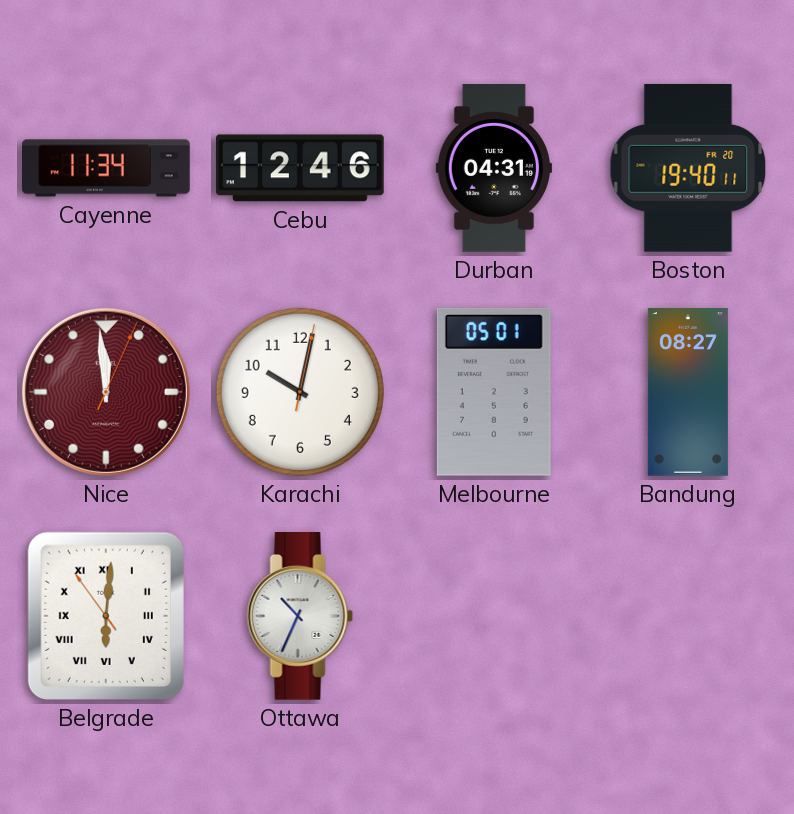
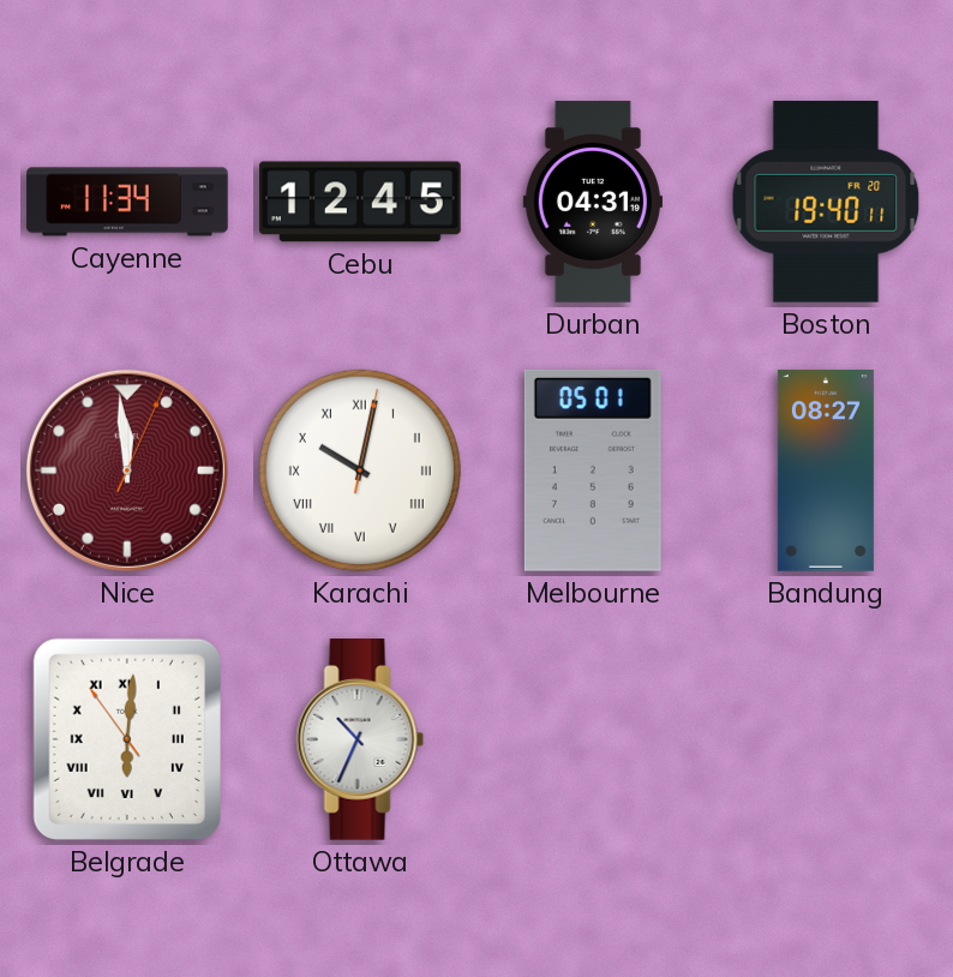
Cebu: 12:46 -> 12:45 (361, 202)
Karachi numerals: Arabic -> Roman (360, 470)
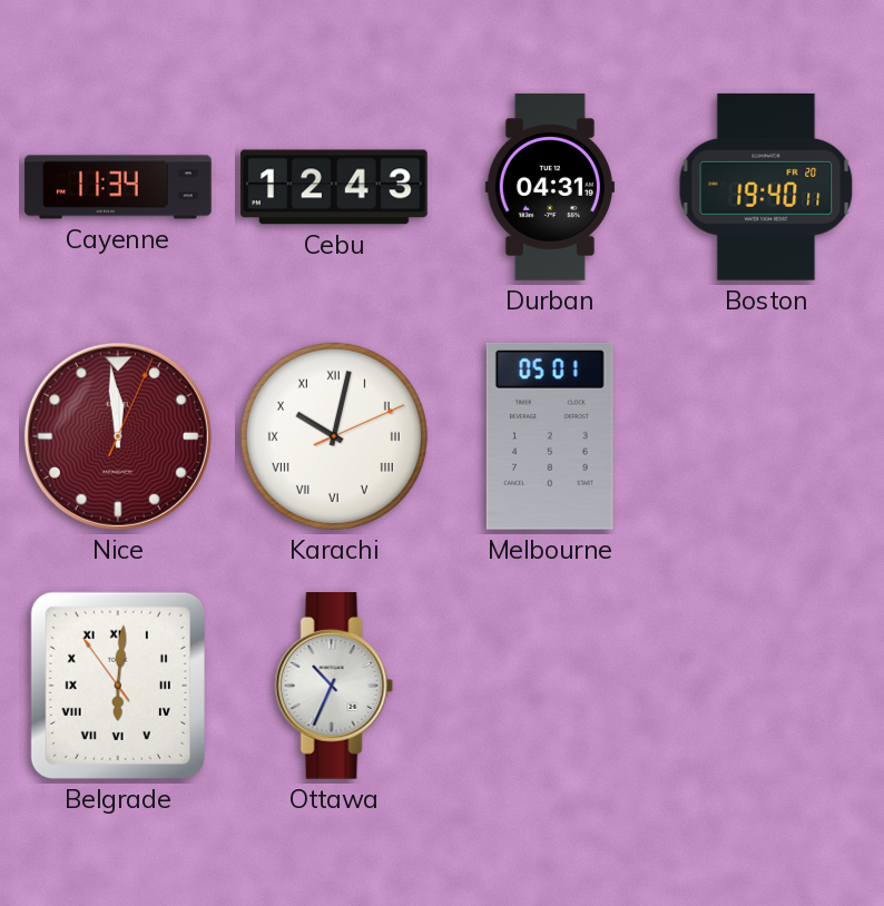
Cebu: 12:45 -> 12:43 (335, 187)
Karachi: 10:02:02 -> 10:02:11 (334, 436)
Bandung: 08:27 -> none (826, 470)
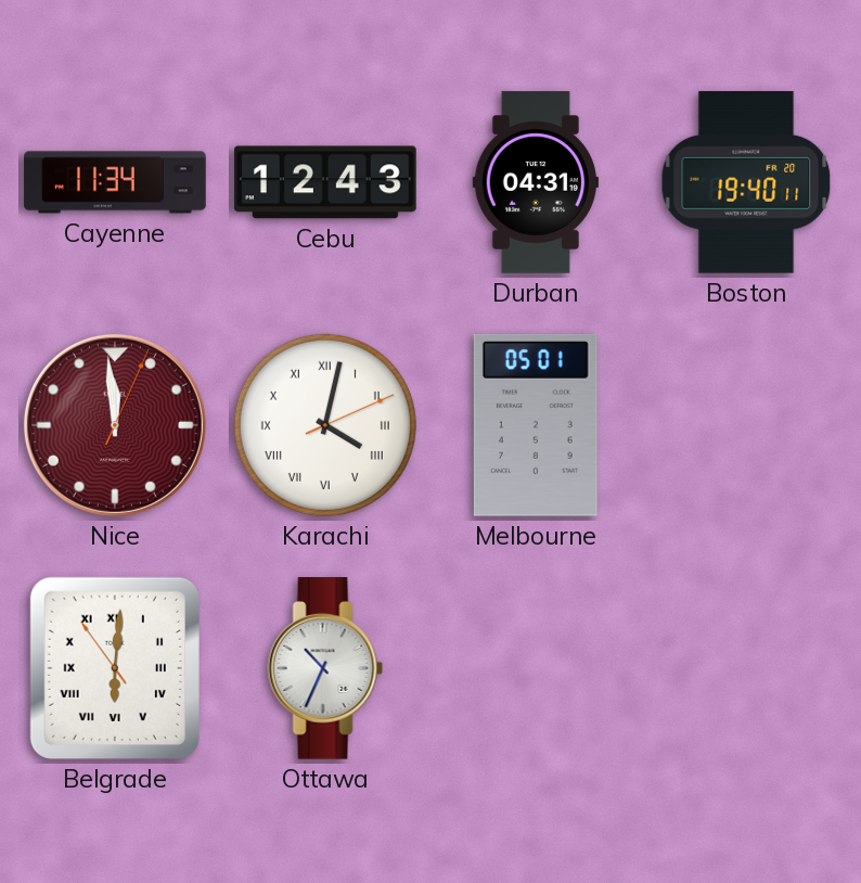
Karachi: 10:02 -> 4:02 (325, 425)
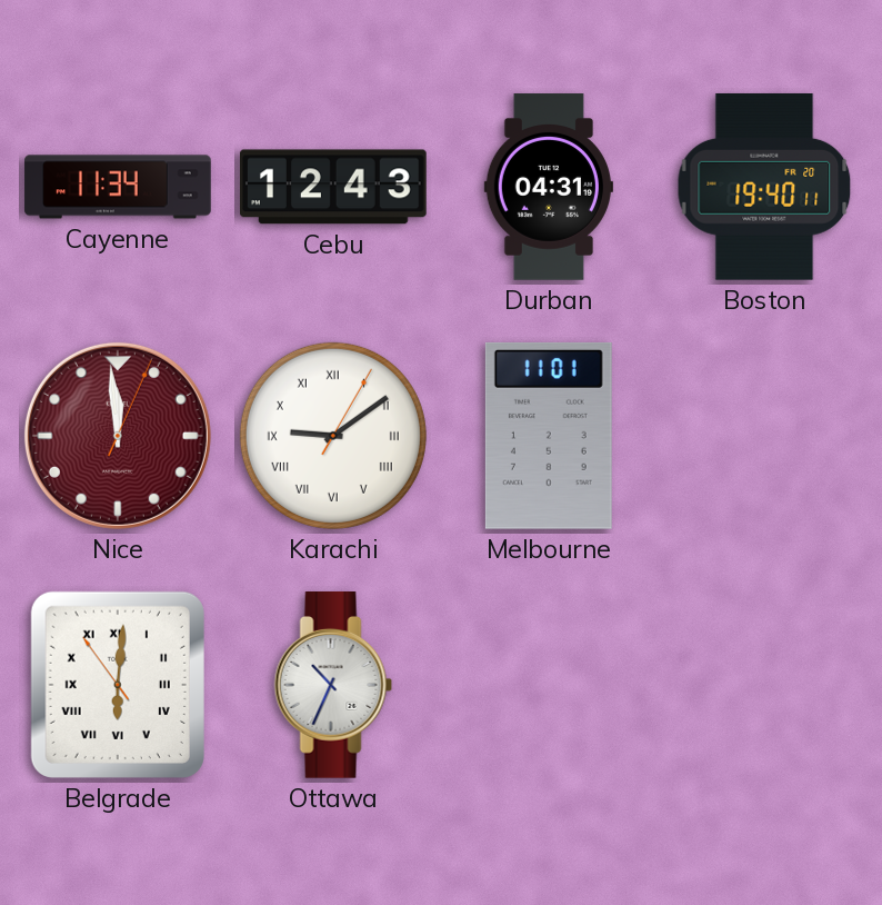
Karachi: 4:02 -> 9:09 (333, 436)
Melbourne: 05:01 -> 11:01 (549, 436)
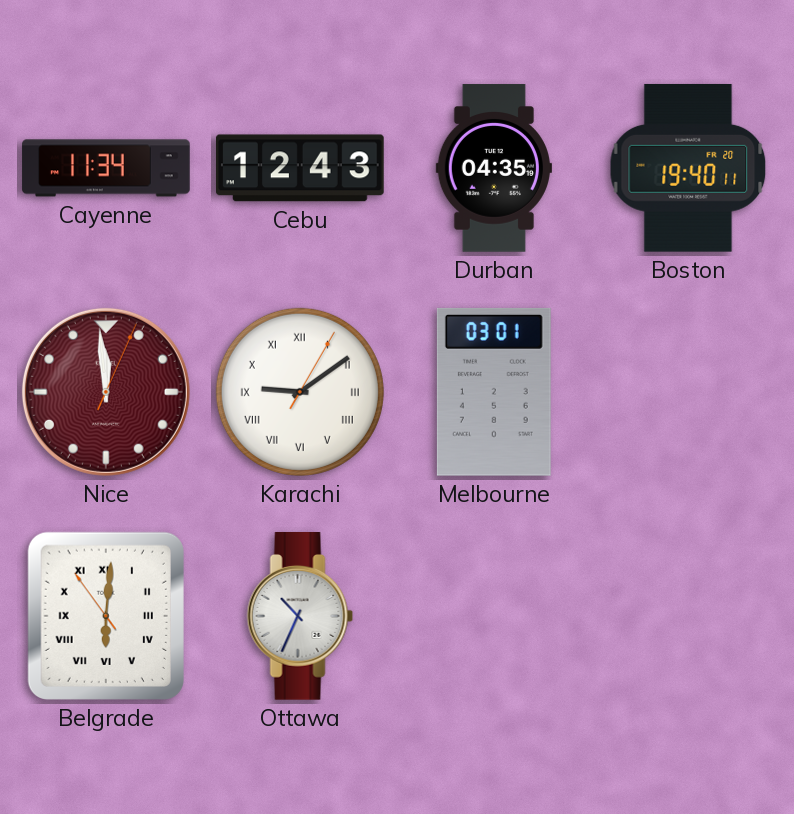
Durban: 04:31 -> 04:35 (494, 168)
Melbourne: 11:01 -> 03:01 (494, 392)
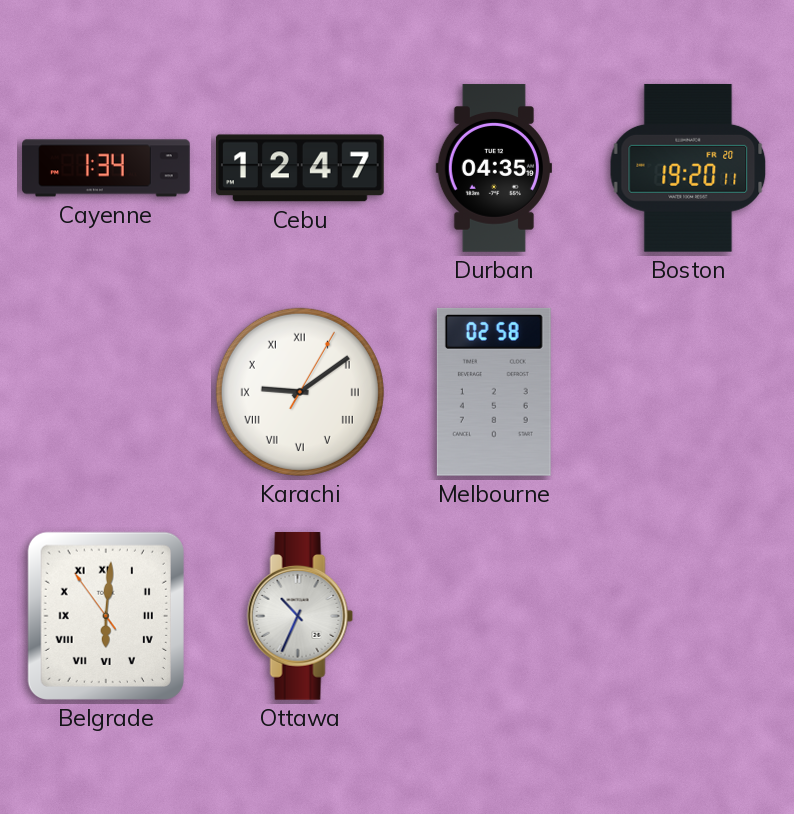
Cayenne: 11:34 -> 1:34 (106, 168)
Cebu: 12:43 -> 12:47 (301, 168)
Boston: 19:40 -> 19:20 (688, 168)
Nice: 11:59 -> none (106, 392)
Melbourne: 03:01 -> 02:58 (494, 392)
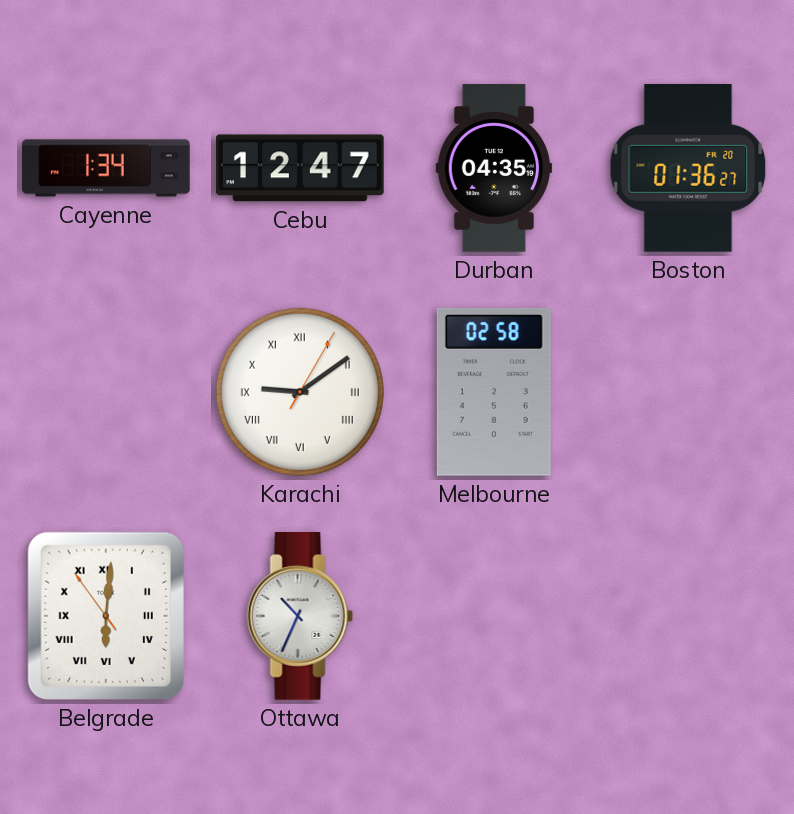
Boston: 19:20 -> 01:36 (688, 168)
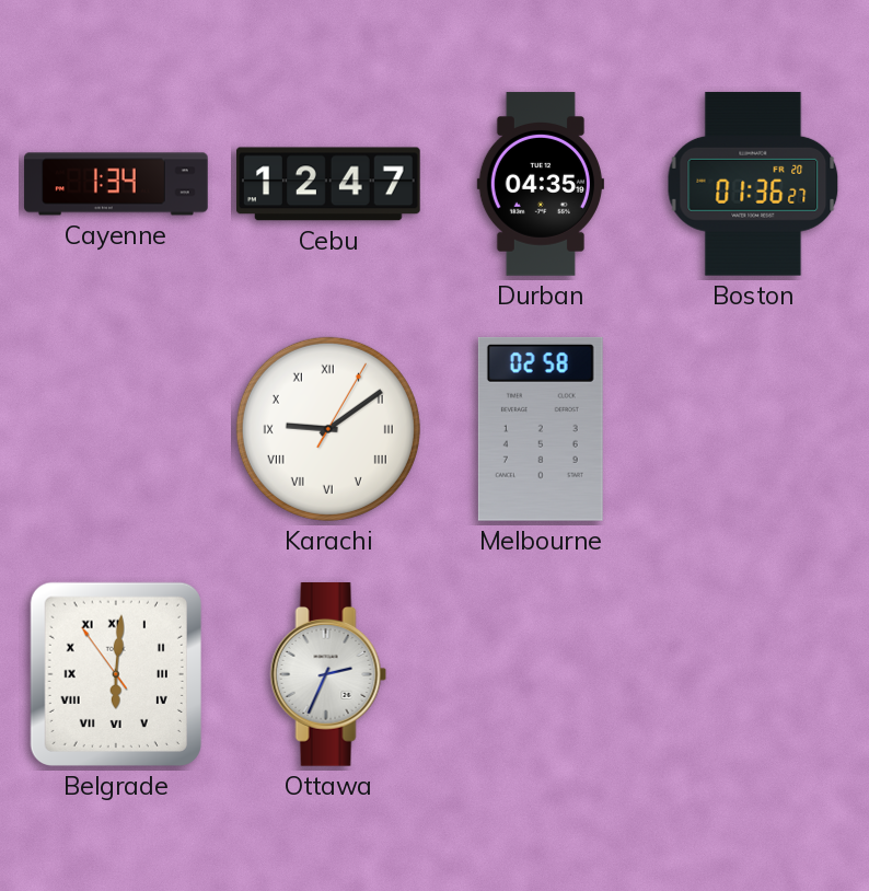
Ottawa: 10:34 -> 2:34 (328, 675)
